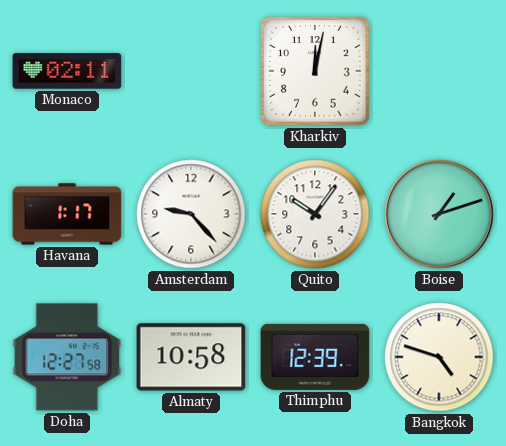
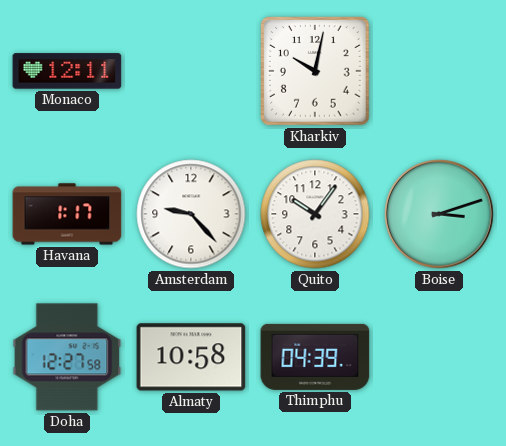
Monaco: 02:11 -> 12:11 (67, 71)
Kharkiv: 12:02 -> 10:02 (315, 71)
Boise: 1:12 -> 3:12 (440, 215)
Thimphu: 12:39 -> 04:39 (315, 357)
Bangkok: 4:48 -> none (439, 357)
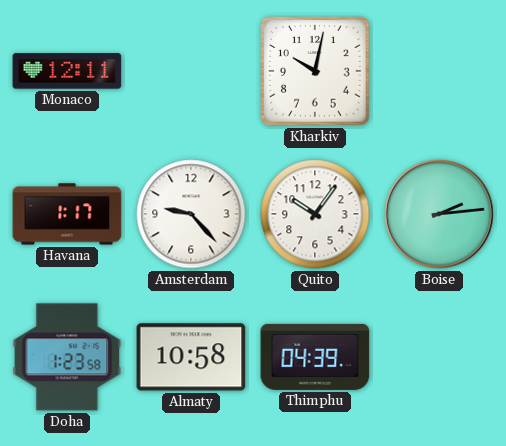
Boise: 3:12 -> 2:14 (440, 215)
Doha: 12:27 -> 1:23 (67, 357)
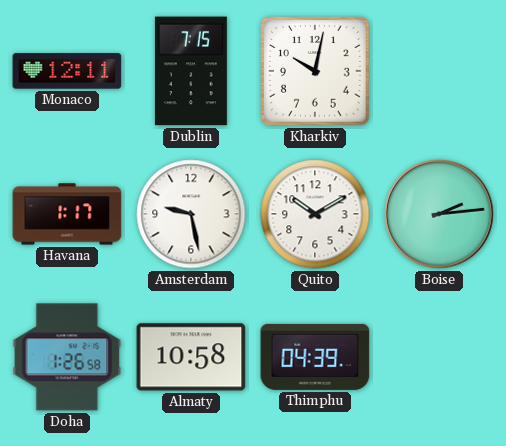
Dublin: none -> 7:15 (191, 71)
Amsterdam: 9:23 -> 9:28 (191, 214)
Quito: 10:06 -> 10:10 (315, 214)
Doha: 1:23 -> 1:26 (67, 357)
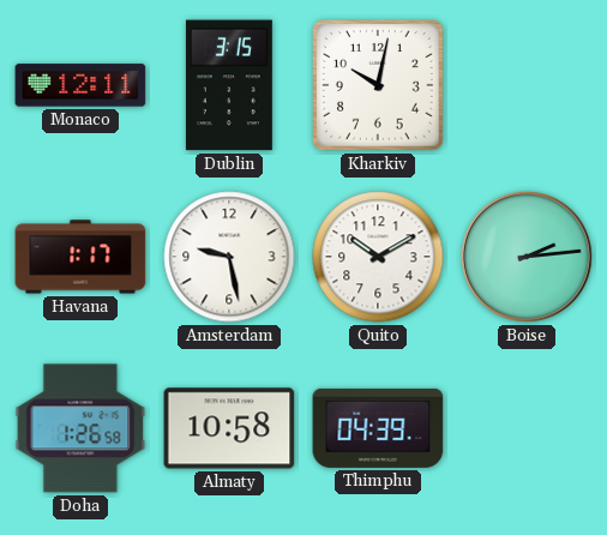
Dublin: 7:15 -> 3:15 (229, 85)
